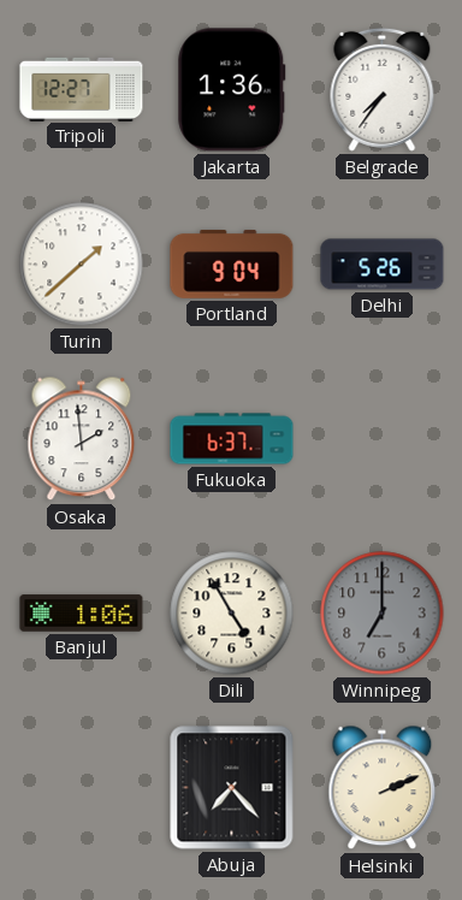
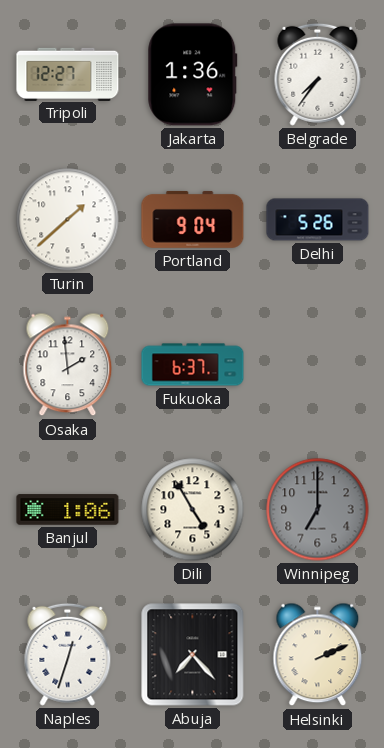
Naples: none -> 12:33 (68, 654)
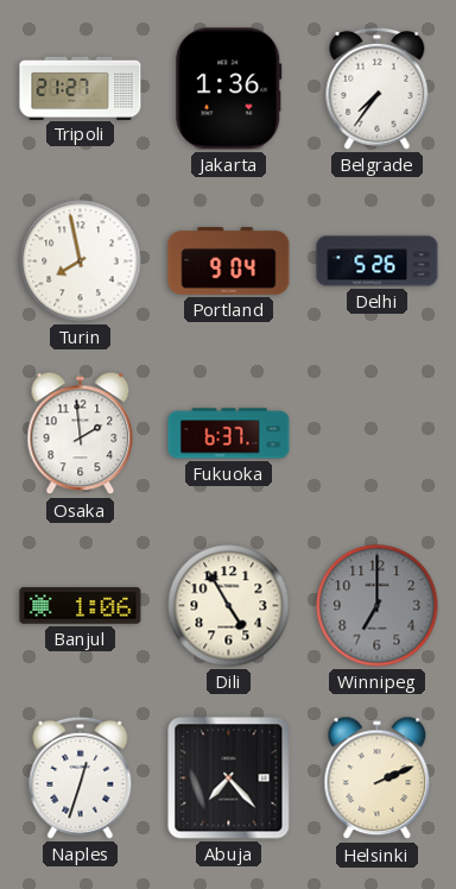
Tripoli: 12:27 -> 21:27 (81, 88)
Turin: 1:38 -> 7:58 (81, 261)
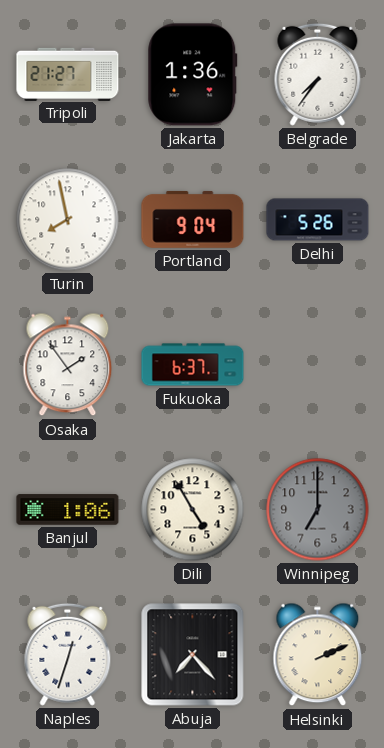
Osaka: 1:59 -> 1:54 (68, 365)
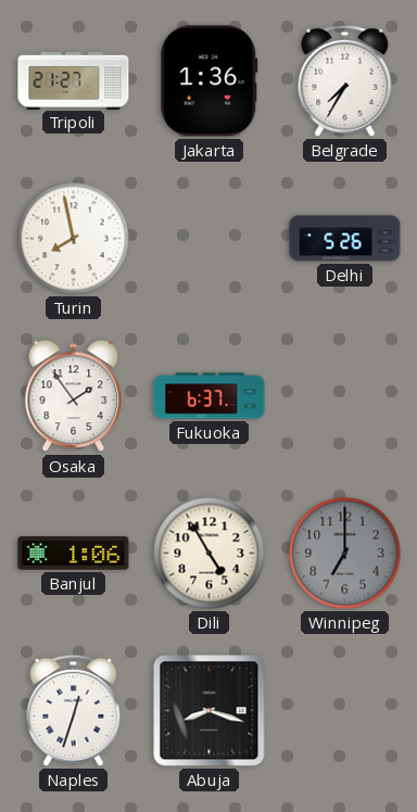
Belgrade: 7:36 -> 7:35 (345, 80)
Portland: 9:04 -> none (193, 219)
Abuja: 7:23 -> 8:18 (210, 711)
Helsinki: 2:11 -> none (318, 655)
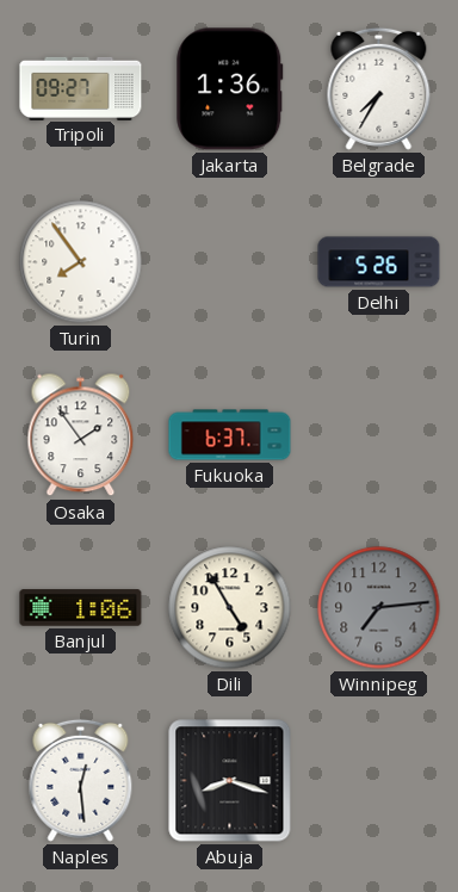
Tripoli: 21:27 -> 09:27 (81, 88)
Turin: 7:58 -> 7:54 (81, 262)
Winnipeg: 7:00 -> 7:14 (379, 608)
Naples: 12:33 -> 12:29 (81, 780)
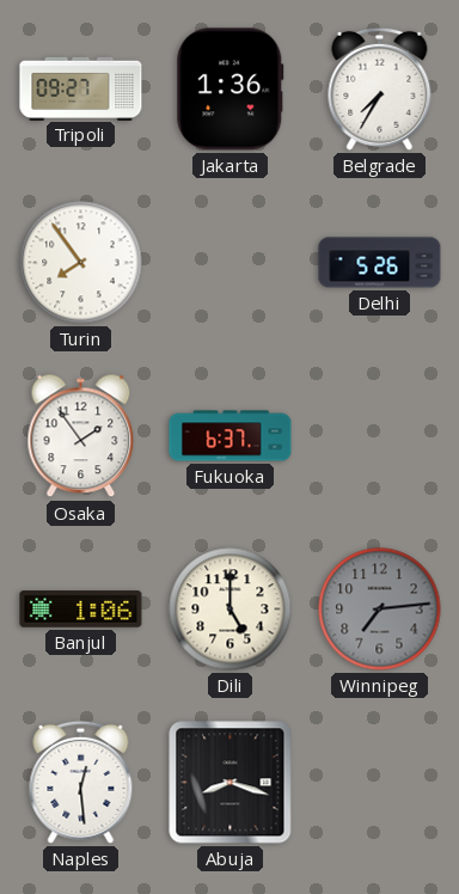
Dili: 4:55 -> 5:00 (231, 610)
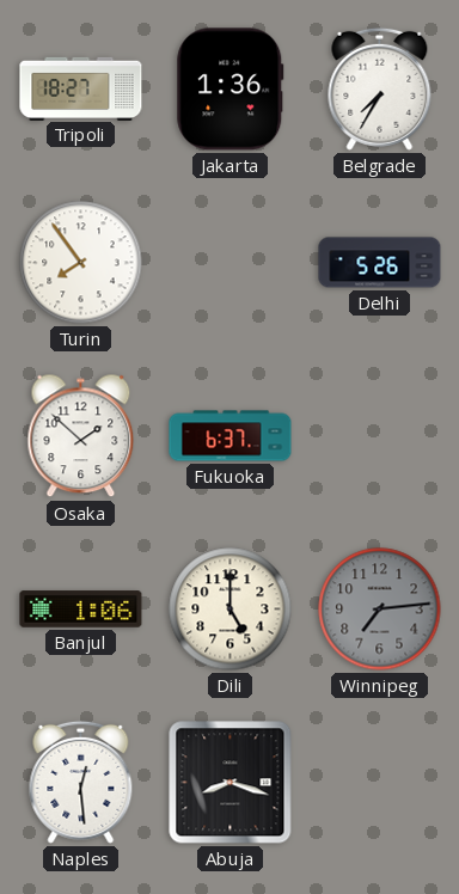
Tripoli: 09:27 -> 18:27 (81, 88)
Osaka: 1:54 -> 1:52 (81, 436)
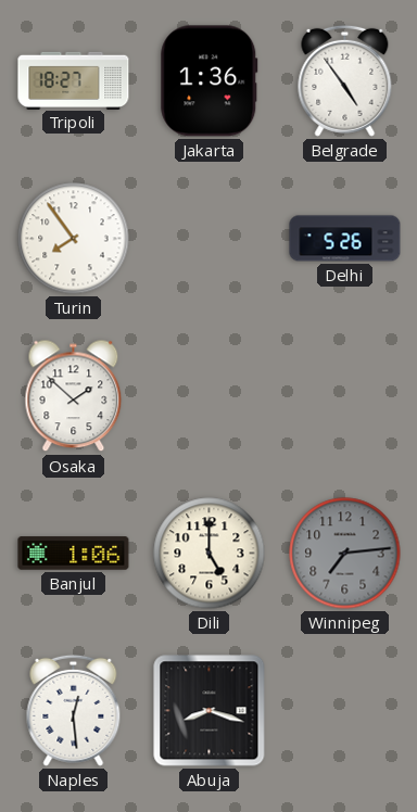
Belgrade: 7:35 -> 4:54 (345, 80)
Fukuoka: 6:37 -> none (231, 436)
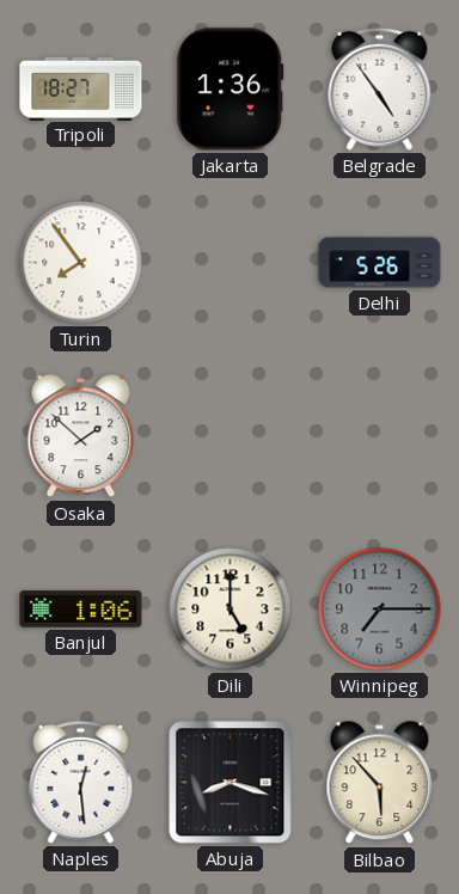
Winnipeg: 7:14 -> 7:15 (380, 610)
Bilbao: none -> 5:53 (380, 783)
